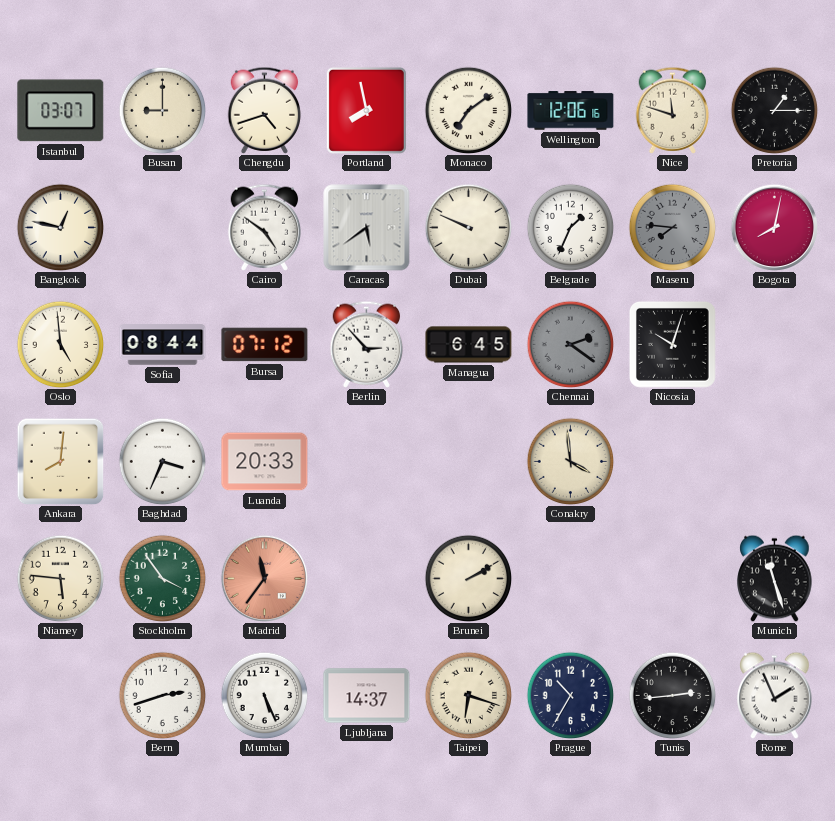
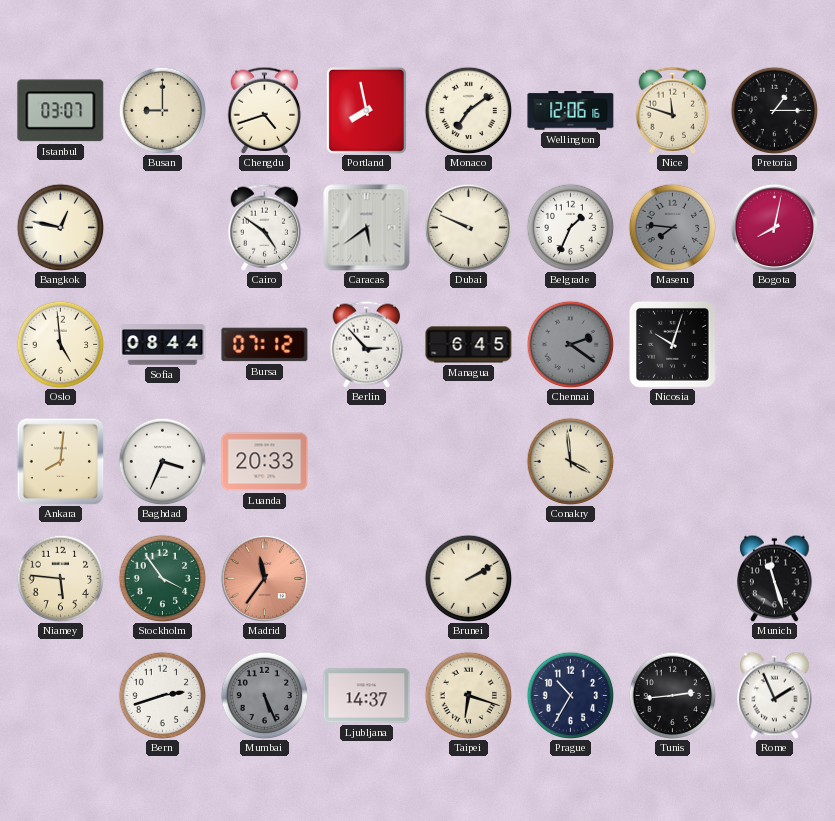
Mumbai dial: white -> grey (264, 695)
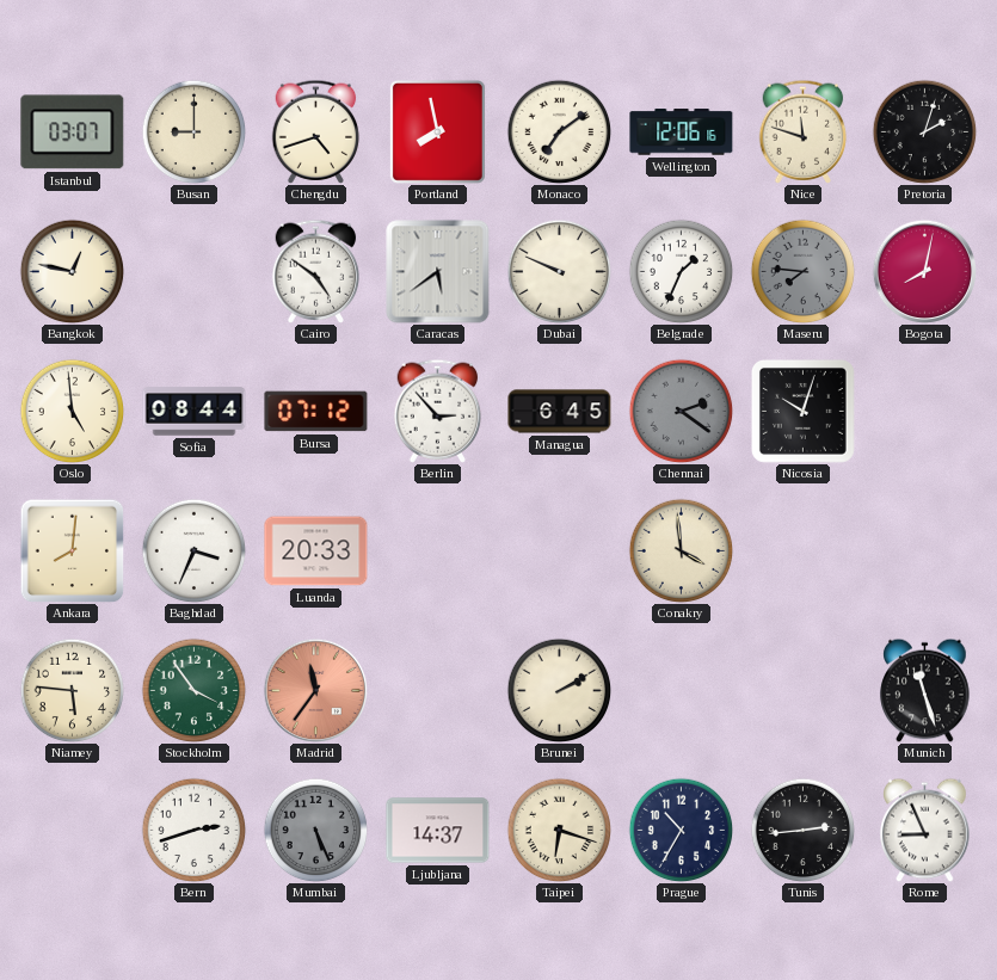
Pretoria: 1:15 -> 2:03 (924, 131)
Rome: 1:56 -> 8:56 (925, 830)
